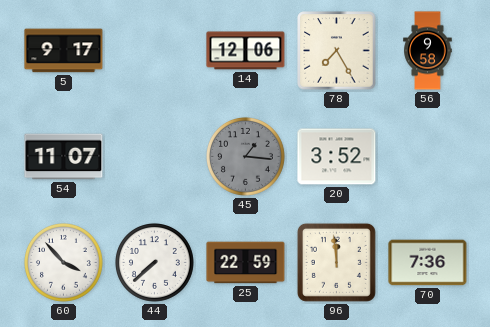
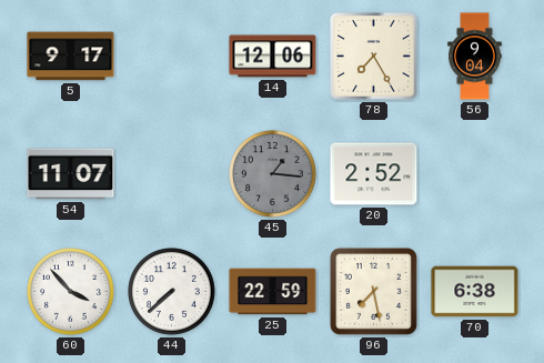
56: 9:58 -> 9:04 (475, 57)
20: 3:52 -> 2:52 (374, 174)
96: 11:59 -> 7:28 (373, 291)
70: 7:36 -> 6:38 (475, 292)
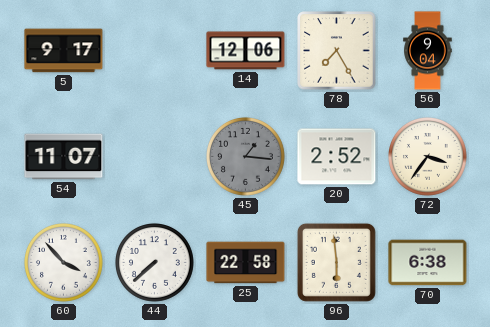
72: none -> 3:36 (428, 157)
25: 22:59 -> 22:58 (246, 263)
96: 7:28 -> 5:59 (336, 262)
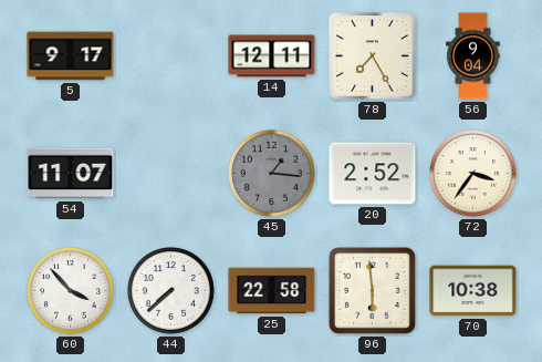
14: 12:06 -> 12:11 (272, 56)
70: 6:38 -> 10:38 (473, 291)
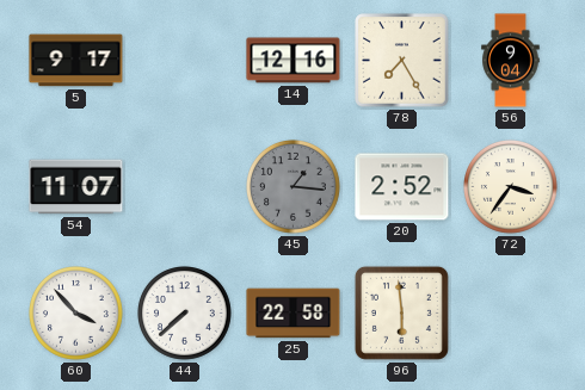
14: 12:11 -> 12:16 (294, 61)
70: 10:38 -> none (473, 291)
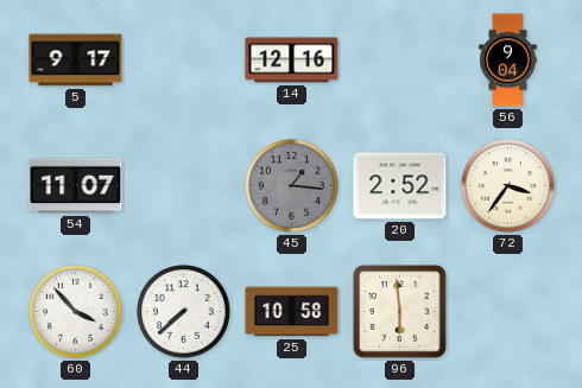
78: 7:25 -> none (402, 61)
25: 22:58 -> 10:58 (292, 312)
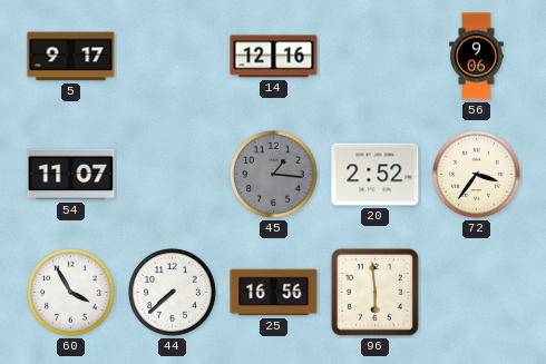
56: 9:04 -> 9:06 (477, 57)
60: 3:53 -> 3:55 (71, 293)
25: 10:58 -> 16:56 (274, 293)
